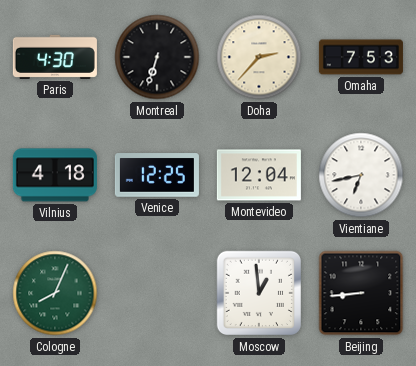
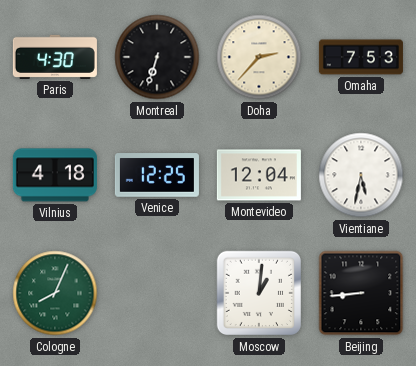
Vientiane: 6:43 -> 5:32 (361, 175)
Moscow: 12:59 -> 1:01 (259, 293)
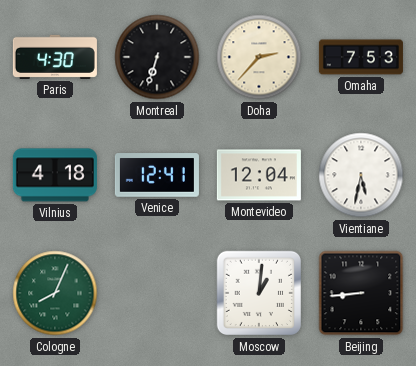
Venice: 12:25 -> 12:41 (157, 175)
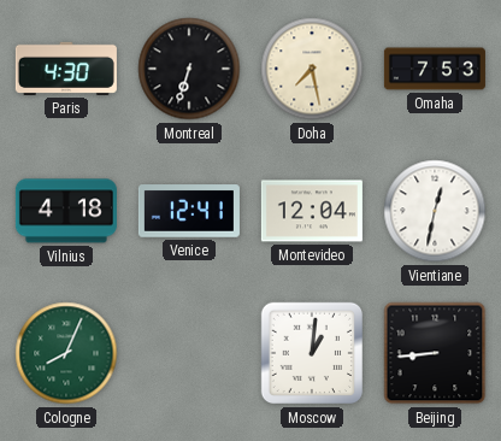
Doha: 2:37 -> 7:28 (312, 69)
Vientiane: 5:32 -> 12:32 (435, 211)
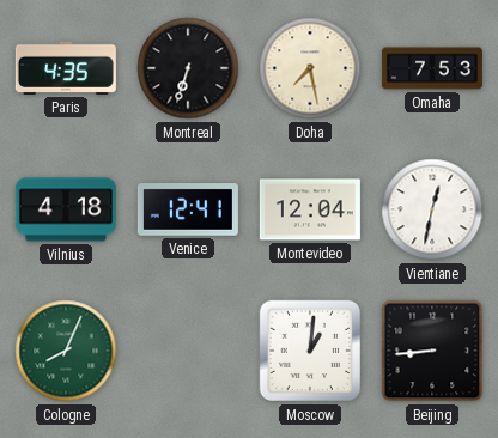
Paris: 4:30 -> 4:35 (66, 68)
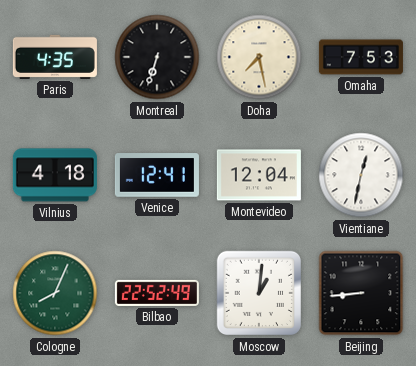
Bilbao: none -> 22:52 (157, 293)
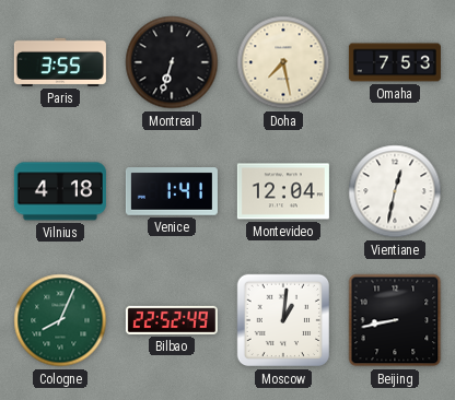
Paris: 4:35 -> 3:55 (60, 62)
Venice: 12:41 -> 1:41 (172, 191)
Beijing: 8:44 -> 8:43 (395, 320)
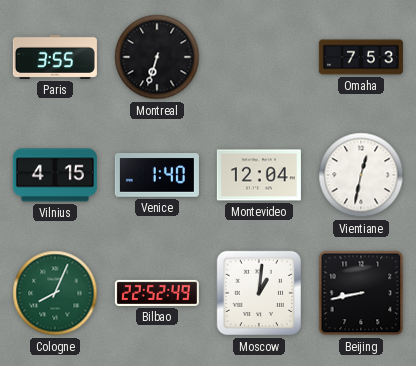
Doha: 7:28 -> none (283, 62)
Vilnius: 4:18 -> 4:15 (55, 175)
Venice: 1:41 -> 1:40 (157, 175)
